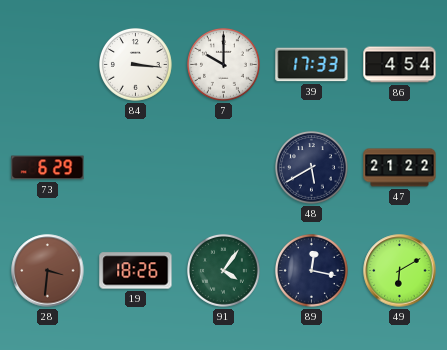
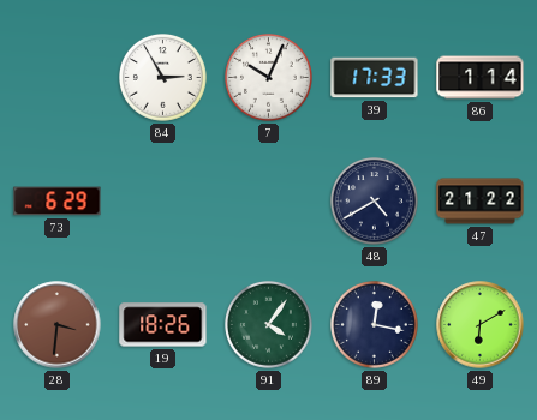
84: 3:16 -> 2:55 (163, 78)
7: 10:00 -> 10:04 (269, 78)
86: 4:54 -> 1:14 (481, 78)
48: 5:40 -> 4:40 (375, 202)
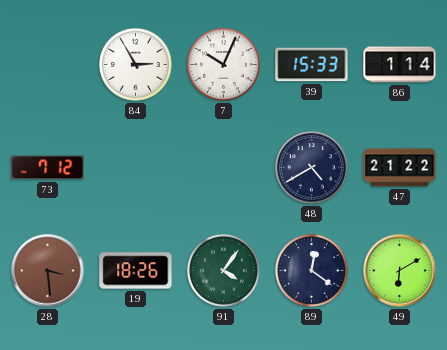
39: 17:33 -> 15:33 (312, 65)
73: 6:29 -> 7:12 (48, 168)
28: 3:31 -> 3:29 (48, 271)
89: 12:17 -> 12:21 (312, 271)
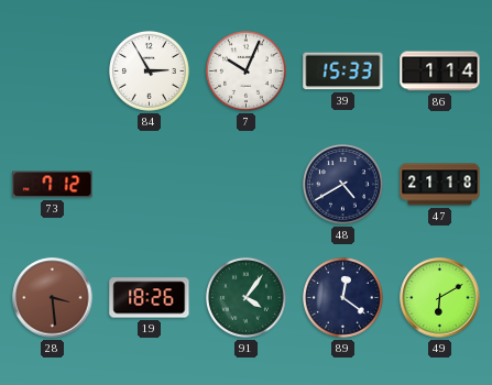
47: 21:22 -> 21:18 (440, 185)
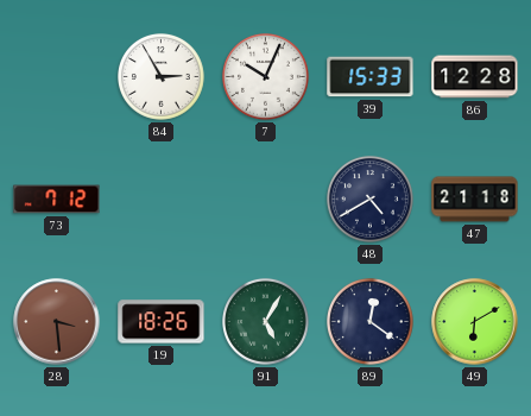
86: 1:14 -> 12:28 (475, 77)
91: 4:06 -> 5:05 (266, 322)
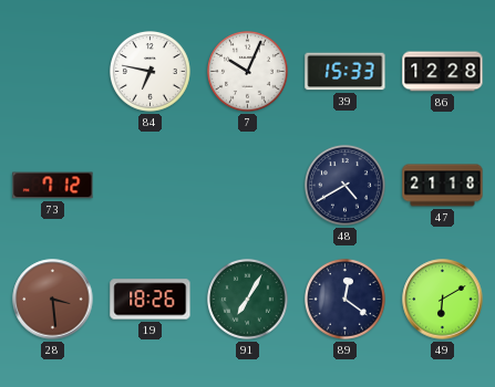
84: 2:55 -> 6:47 (151, 72)
91: 5:05 -> 7:05 (248, 300)
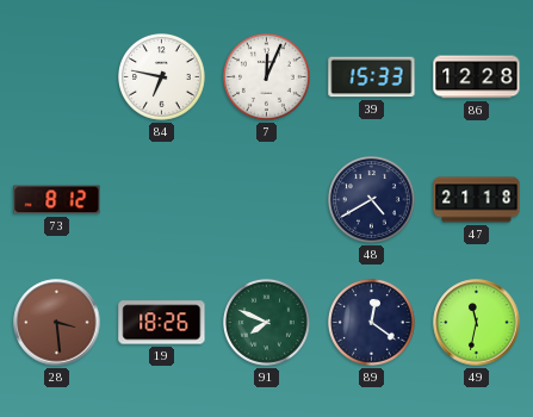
7: 10:04 -> 12:04 (267, 77)
73: 7:12 -> 8:12 (57, 200)
91: 7:05 -> 7:49 (267, 323)
49: 6:10 -> 11:32 (477, 323)
